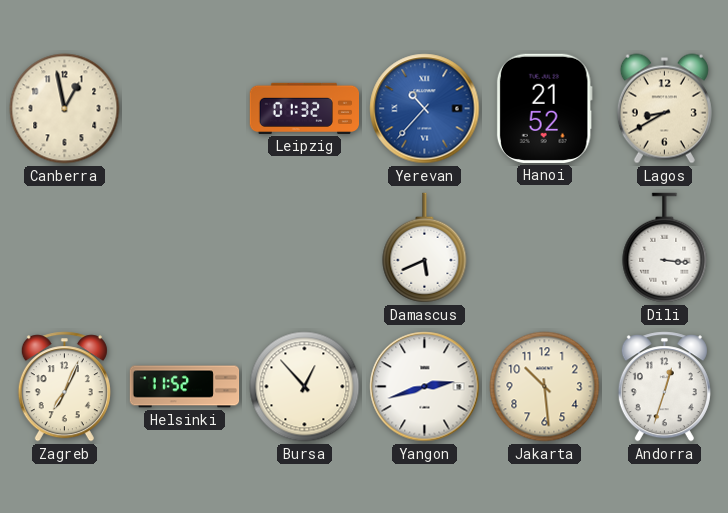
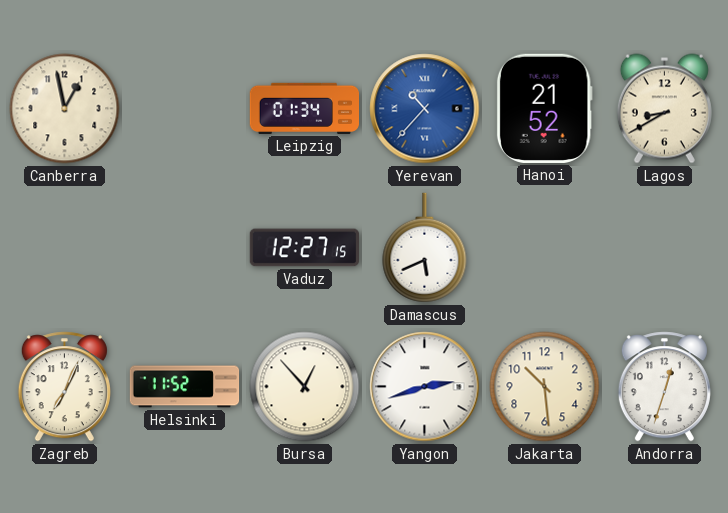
Leipzig: 01:32 -> 01:34 (305, 108)
Vaduz: none -> 12:27 (304, 248)
Dili: 3:16 -> none (665, 248)
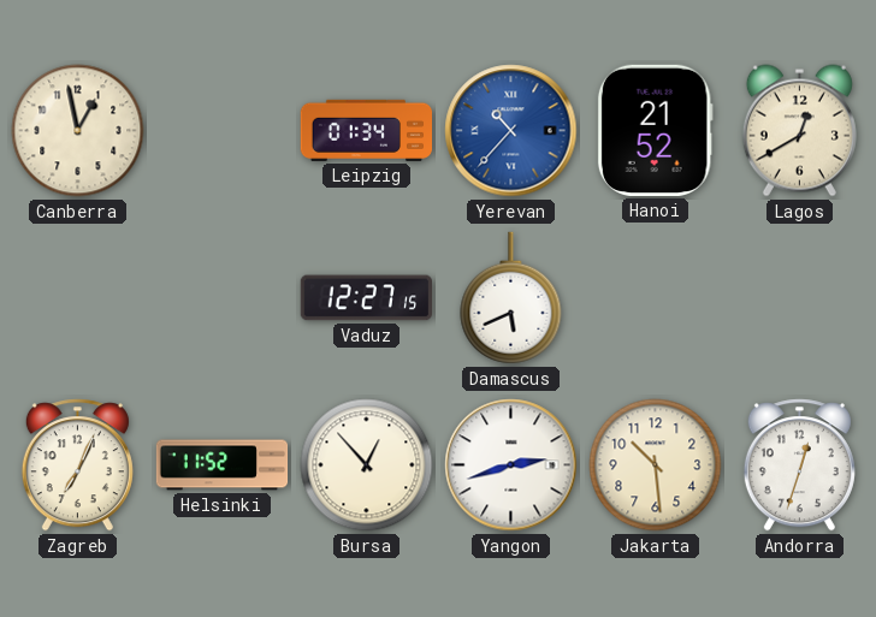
Lagos: 8:40 -> 12:40 (799, 131)
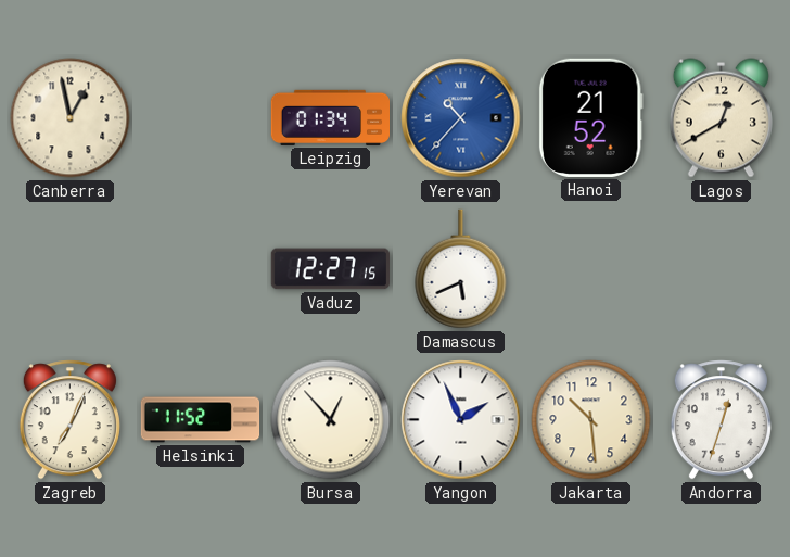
Yangon: 2:42 -> 1:56 (461, 420)
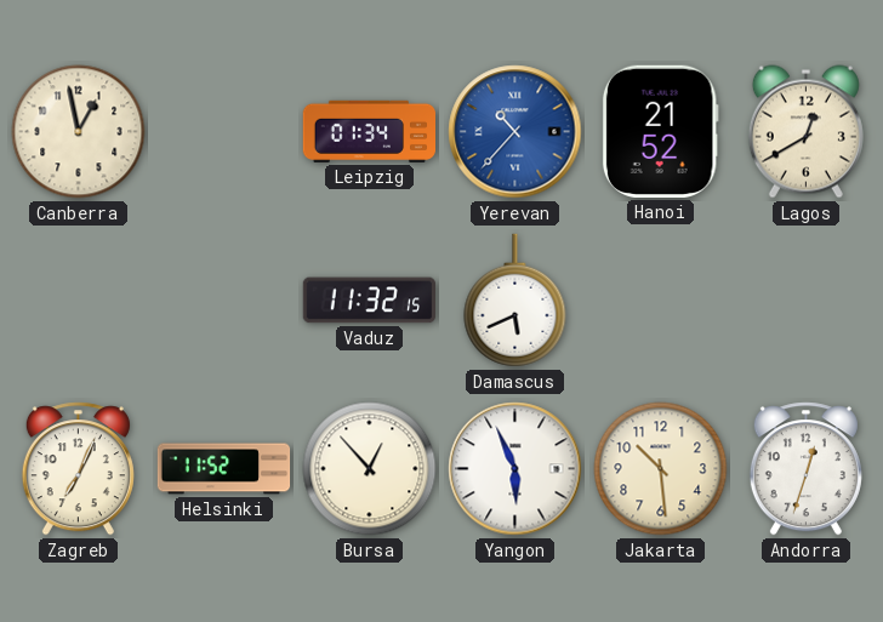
Vaduz: 12:27 -> 11:32 (369, 301)
Yangon: 1:56 -> 5:56 (515, 469)
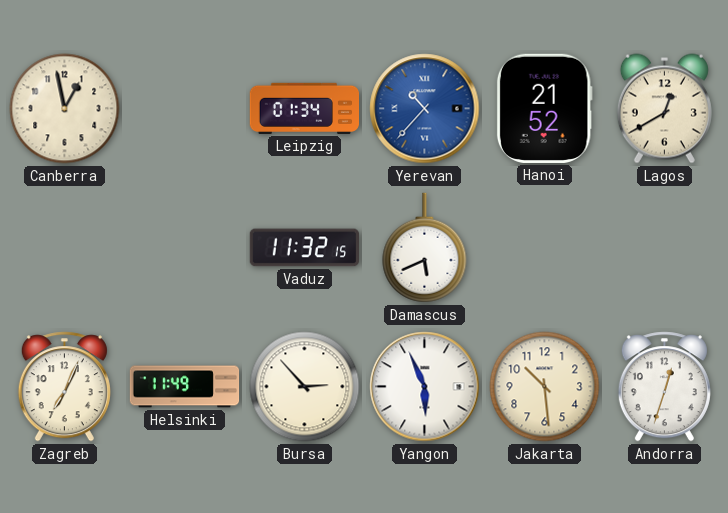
Helsinki: 11:52 -> 11:49 (185, 387)
Bursa: 12:53 -> 2:53 (305, 387)
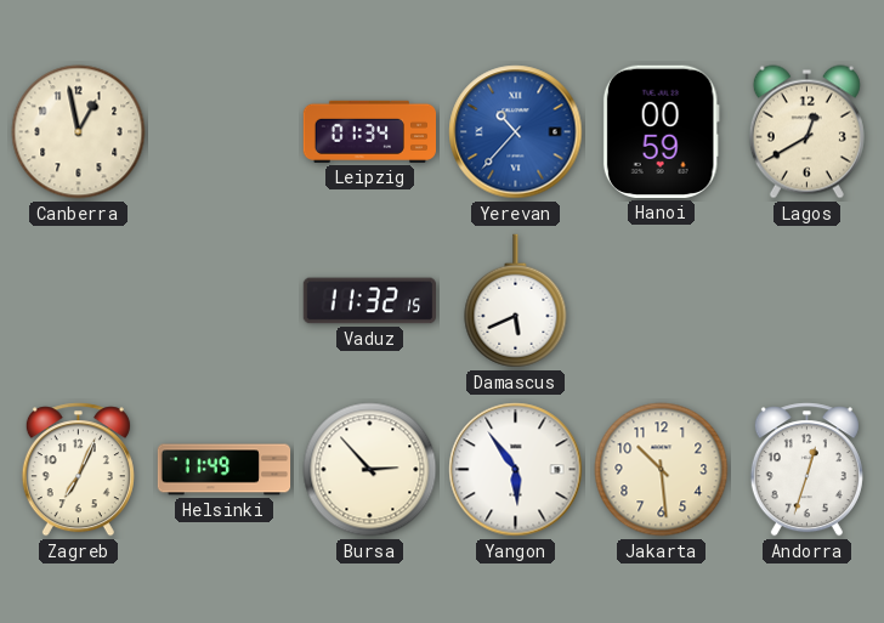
Hanoi: 21:52 -> 00:59 (661, 131)
Yangon: 5:56 -> 5:54 (516, 470)
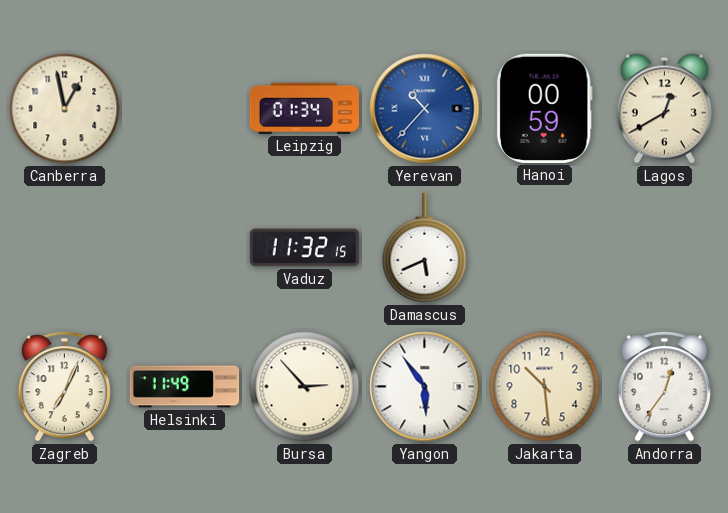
Andorra: 12:33 -> 12:36 (664, 387)
